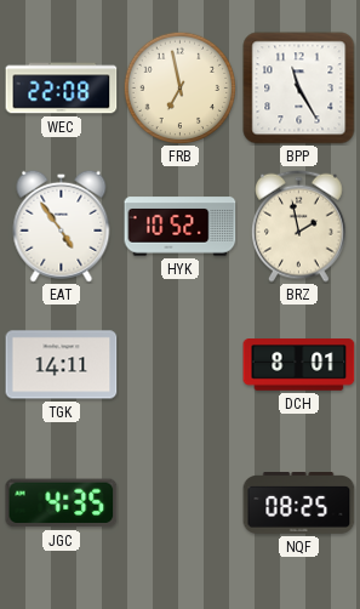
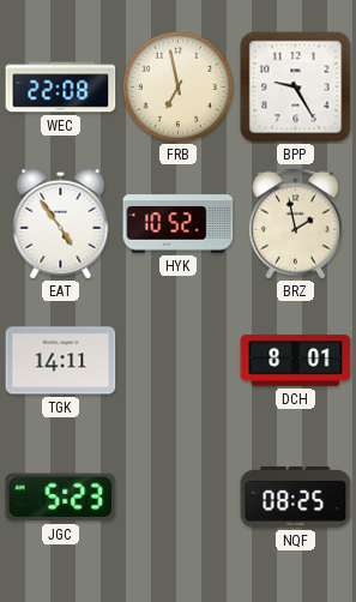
BPP: 11:25 -> 9:25 (296, 88)
JGC: 4:35 -> 5:23 (61, 498)
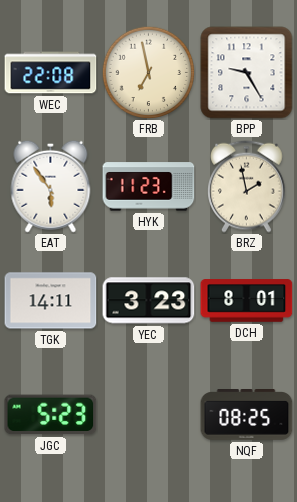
EAT: 4:54 -> 5:54 (51, 186)
HYK: 10:52 -> 11:23 (149, 187)
YEC: none -> 3:23 (149, 301)
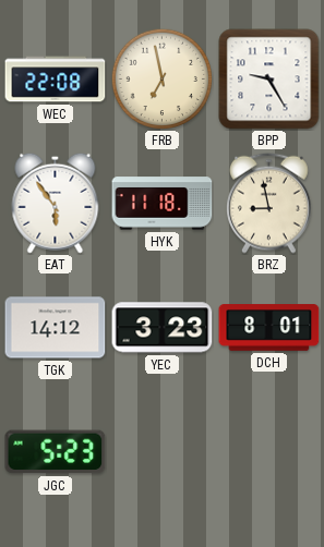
HYK: 11:23 -> 11:18 (163, 204)
BRZ: 1:58 -> 8:58 (269, 203)
TGK: 14:11 -> 14:12 (56, 328)
NQF: 08:25 -> none (247, 415)
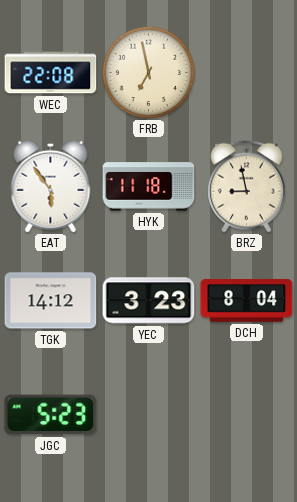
BPP: 9:25 -> none (269, 80)
DCH: 8:01 -> 8:04 (247, 301)
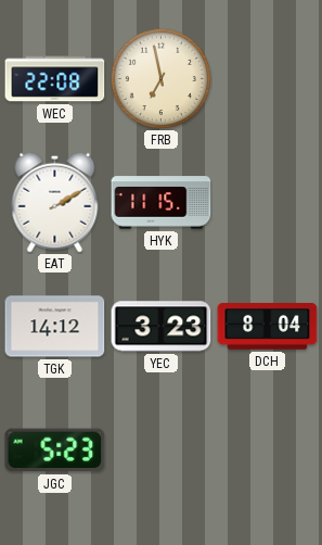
EAT: 5:54 -> 2:10 (55, 202)
HYK: 11:18 -> 11:15 (162, 203)
BRZ: 8:58 -> none (247, 186)
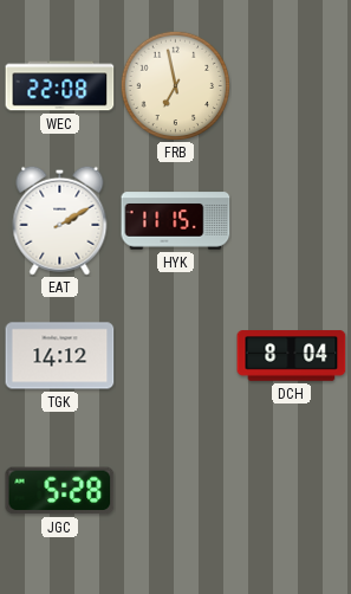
YEC: 3:23 -> none (162, 327)
JGC: 5:23 -> 5:28 (60, 491)
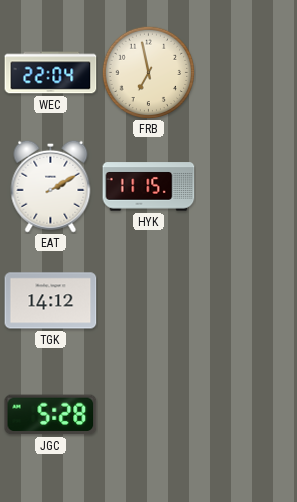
WEC: 22:08 -> 22:04 (51, 73)
DCH: 8:04 -> none (292, 356)
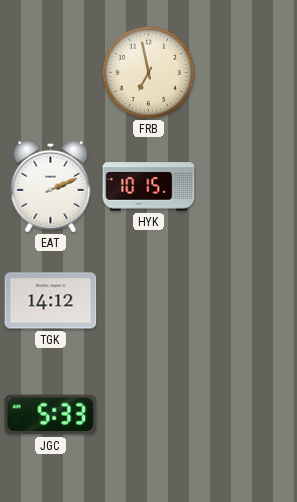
WEC: 22:04 -> none (51, 73)
EAT: 2:10 -> 2:11 (51, 186)
HYK: 11:15 -> 10:15 (149, 187)
JGC: 5:28 -> 5:33 (51, 415)
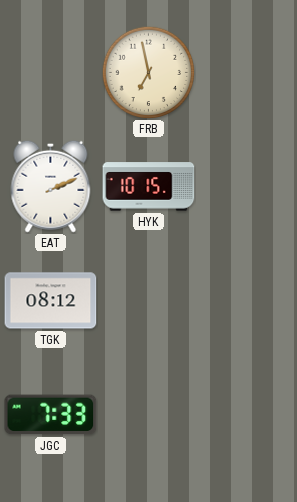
TGK: 14:12 -> 08:12 (51, 301)
JGC: 5:33 -> 7:33 (51, 415)
